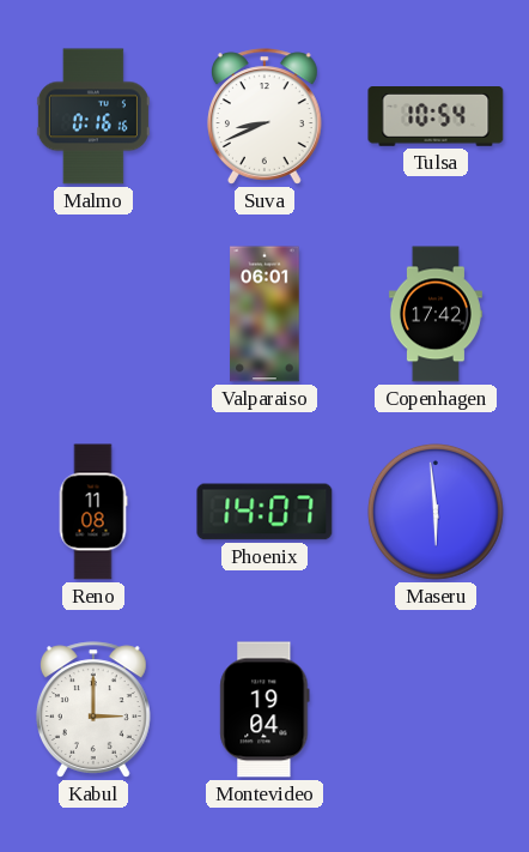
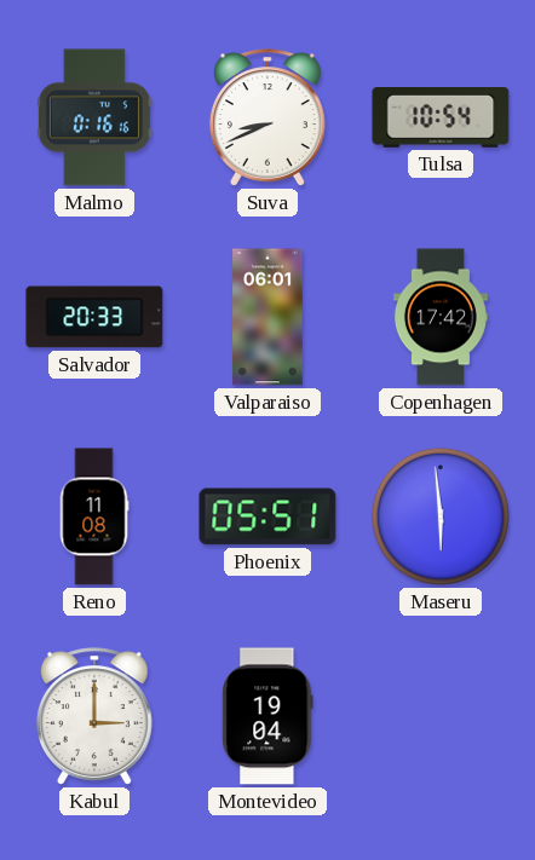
Salvador: none -> 20:33 (94, 317)
Phoenix: 14:07 -> 05:51 (267, 516)
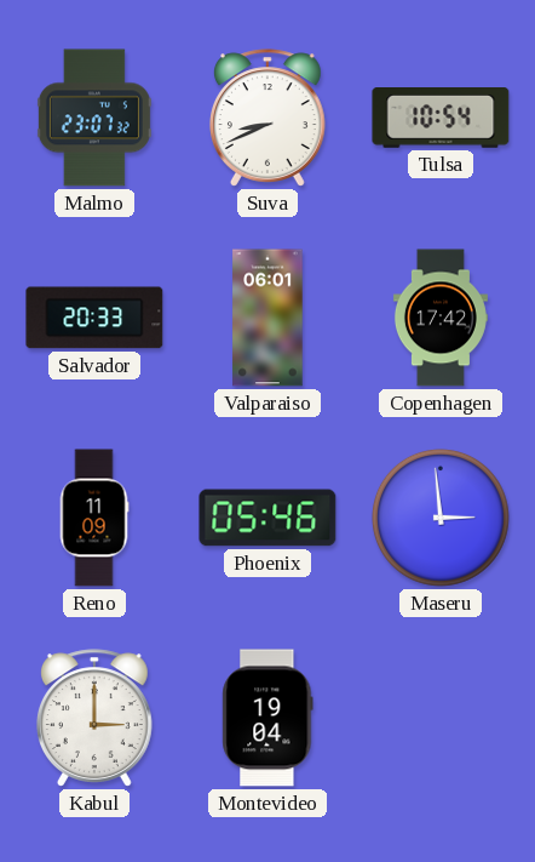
Malmo: 0:16 -> 23:07 (94, 118)
Reno: 11:08 -> 11:09 (94, 518)
Phoenix: 05:51 -> 05:46 (267, 518)
Maseru: 5:59 -> 2:59 (441, 518)
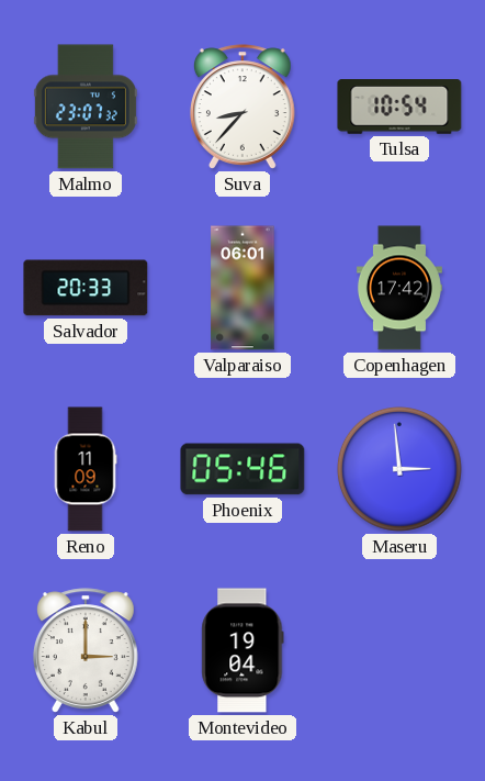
Suva: 8:41 -> 8:37 (243, 107)
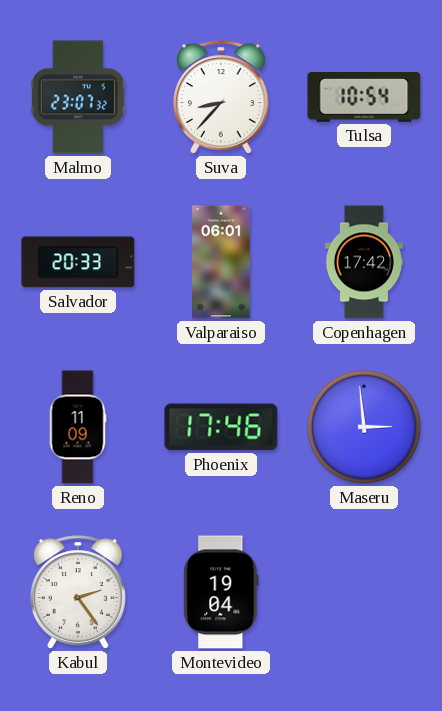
Phoenix: 05:46 -> 17:46 (221, 427)
Kabul: 3:00 -> 2:24 (78, 592)
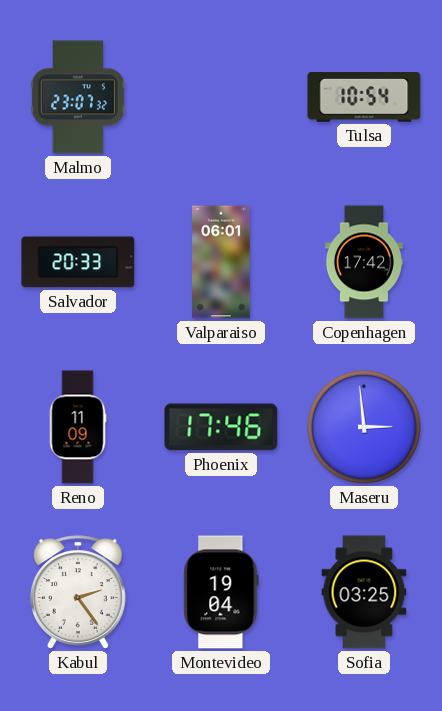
Suva: 8:37 -> none (221, 97)
Sofia: none -> 03:25 (364, 592)
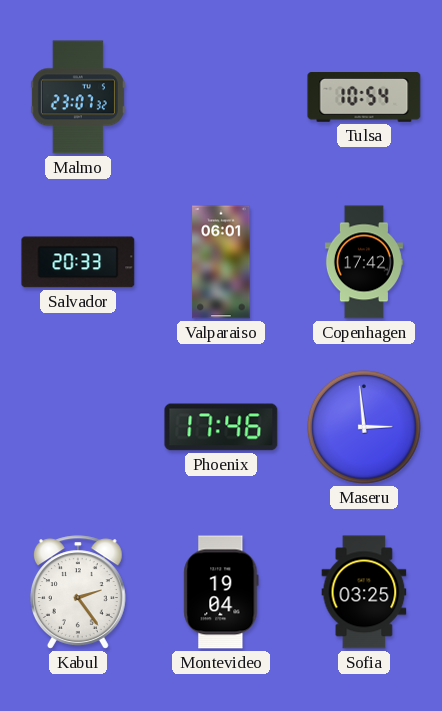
Reno: 11:09 -> none (78, 427)
